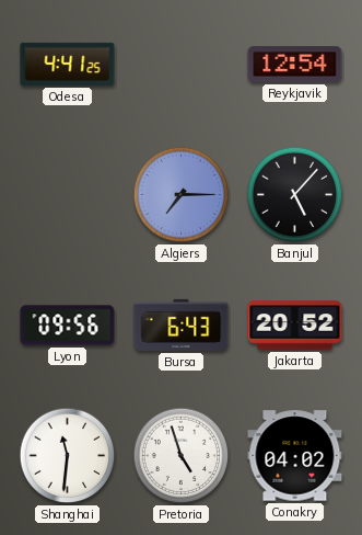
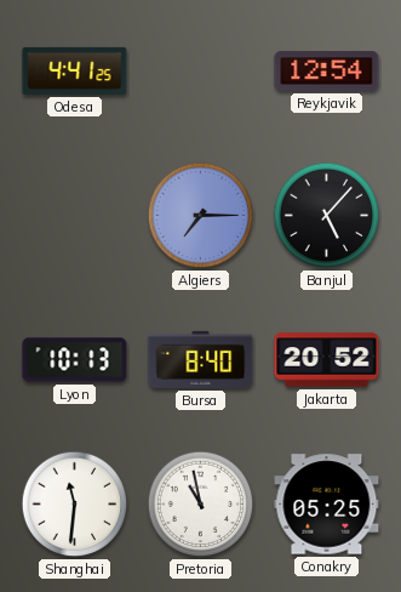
Lyon: 09:56 -> 10:13 (75, 360)
Bursa: 6:43 -> 8:40 (201, 359)
Pretoria: 4:57 -> 10:58 (201, 505)
Conakry: 04:02 -> 05:25 (327, 505)
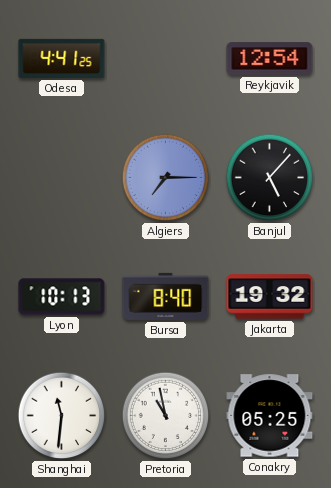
Jakarta: 20:52 -> 19:32 (270, 297)
